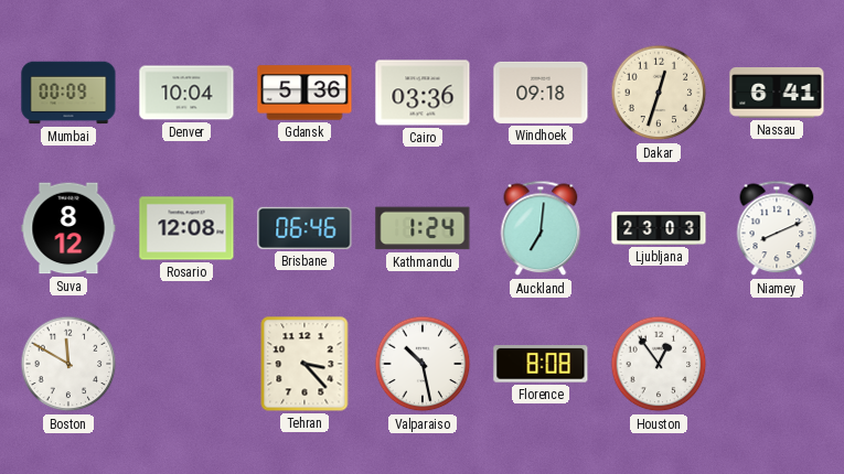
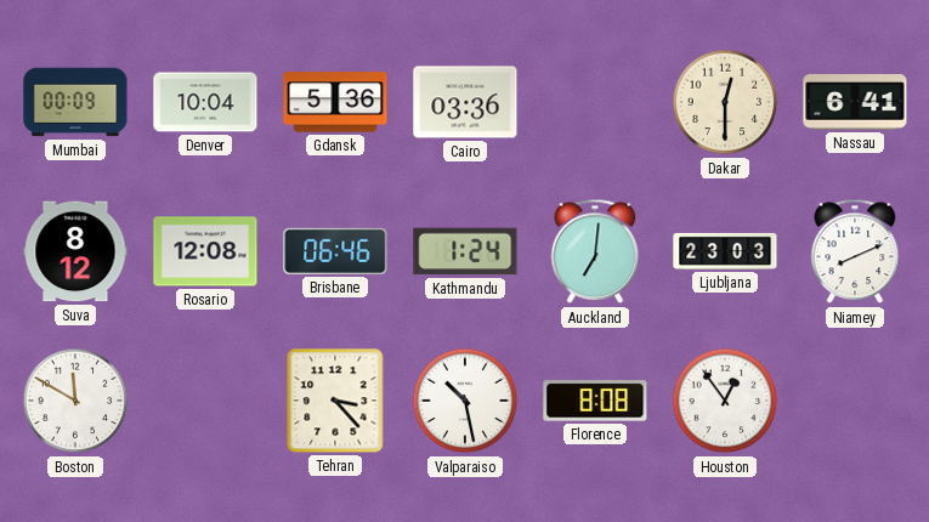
Windhoek: 09:18 -> none (541, 93)
Dakar: 12:33 -> 12:30 (725, 102)
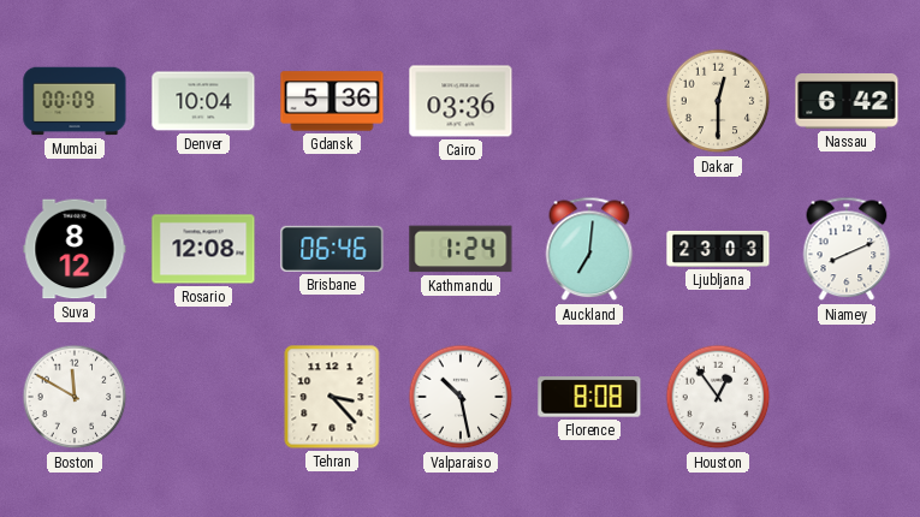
Nassau: 6:41 -> 6:42 (847, 102)
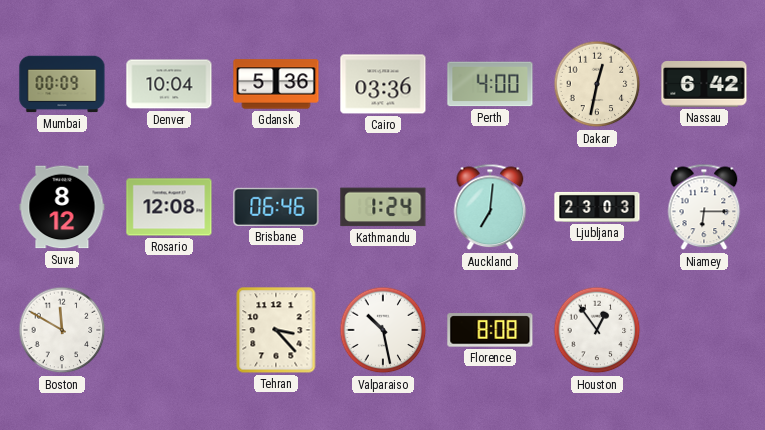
Perth: none -> 4:00 (490, 84)
Dakar: 12:30 -> 12:32 (597, 84)
Niamey: 8:11 -> 6:15 (704, 207)
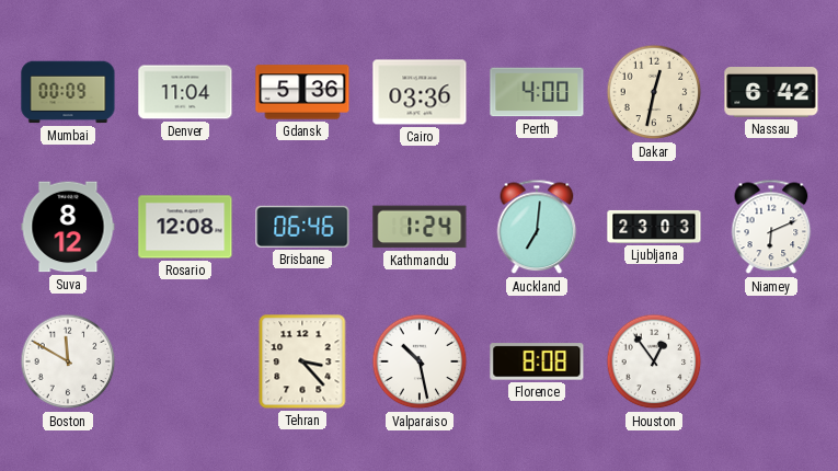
Denver: 10:04 -> 11:04 (185, 92)
Niamey: 6:15 -> 6:11 (771, 227)
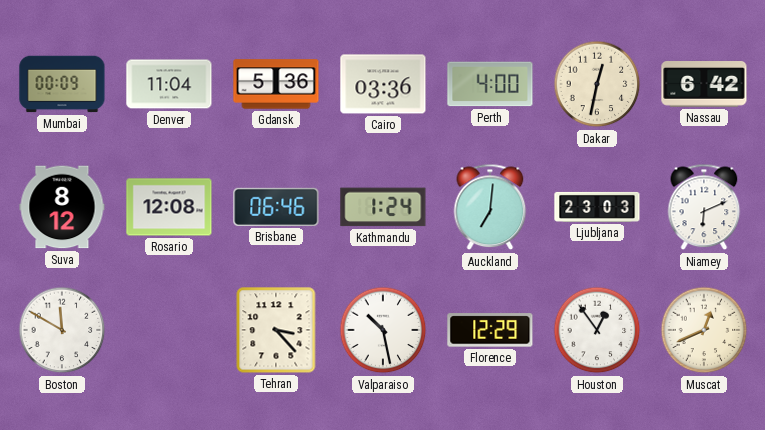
Florence: 8:08 -> 12:29 (490, 330)
Muscat: none -> 12:41 (704, 330)
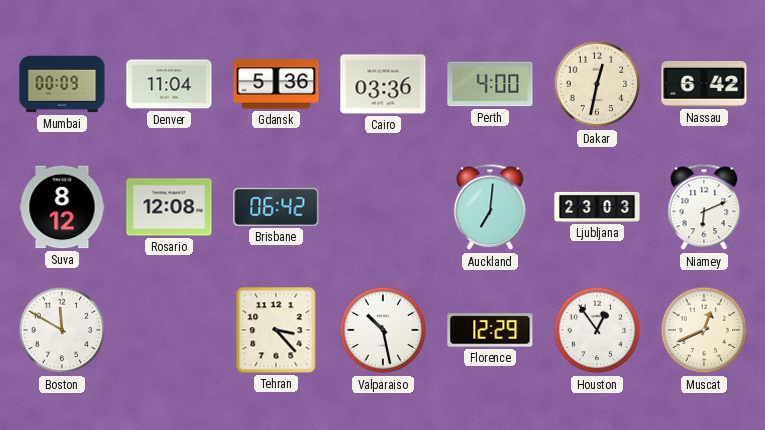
Brisbane: 06:46 -> 06:42 (276, 207)
Kathmandu: 1:24 -> none (383, 207)
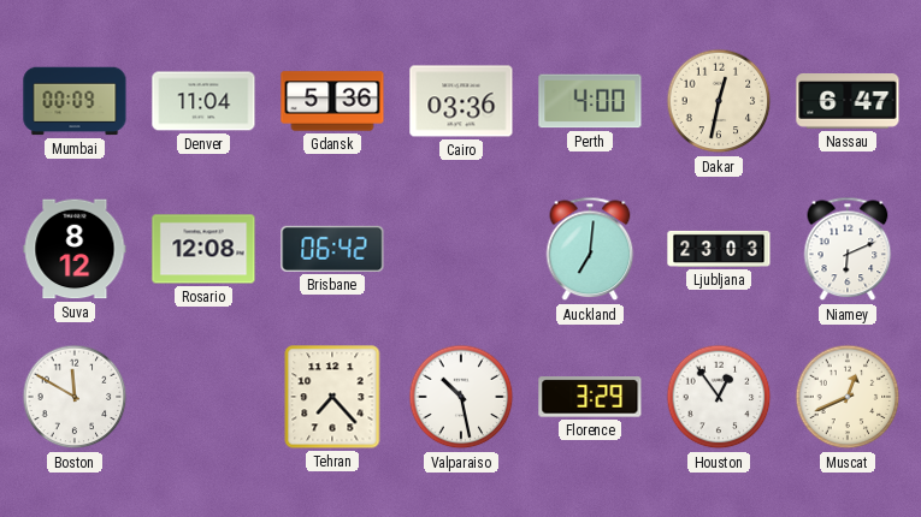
Nassau: 6:42 -> 6:47 (848, 102)
Tehran: 3:23 -> 7:23 (332, 397)
Florence: 12:29 -> 3:29 (590, 397)
